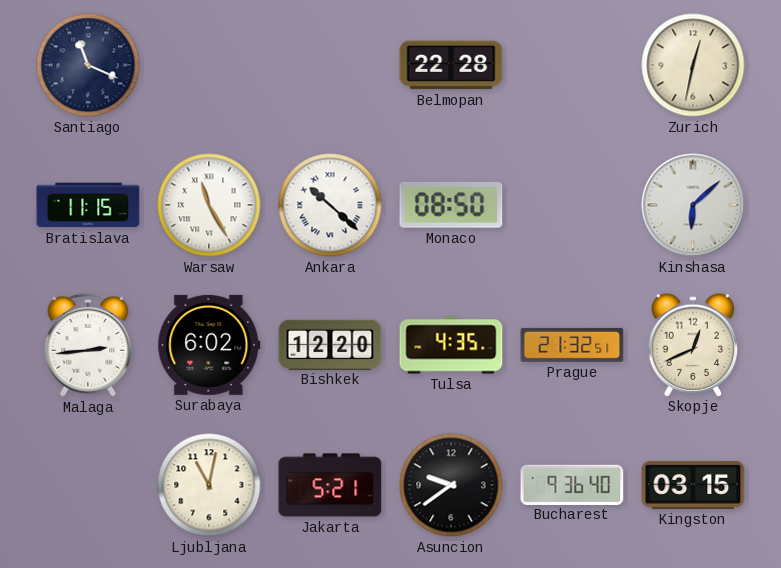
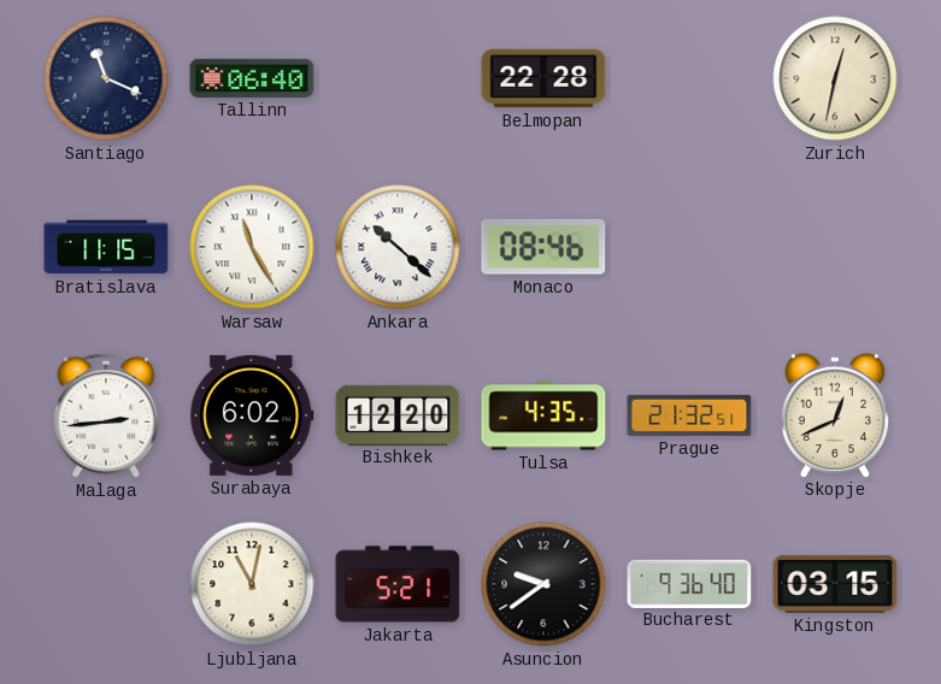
Tallinn: none -> 06:40 (252, 78)
Monaco: 08:50 -> 08:46 (543, 247)
Kinshasa: 6:08 -> none (693, 205)
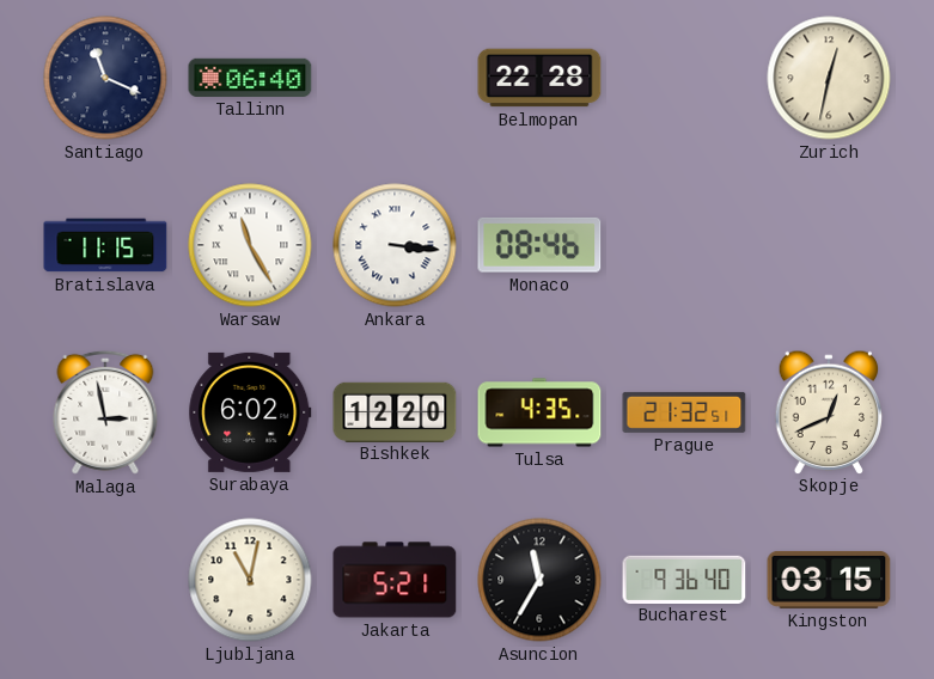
Ankara: 10:22 -> 3:16 (395, 245)
Malaga: 2:44 -> 2:58 (105, 412)
Asuncion: 9:39 -> 11:35 (539, 580)
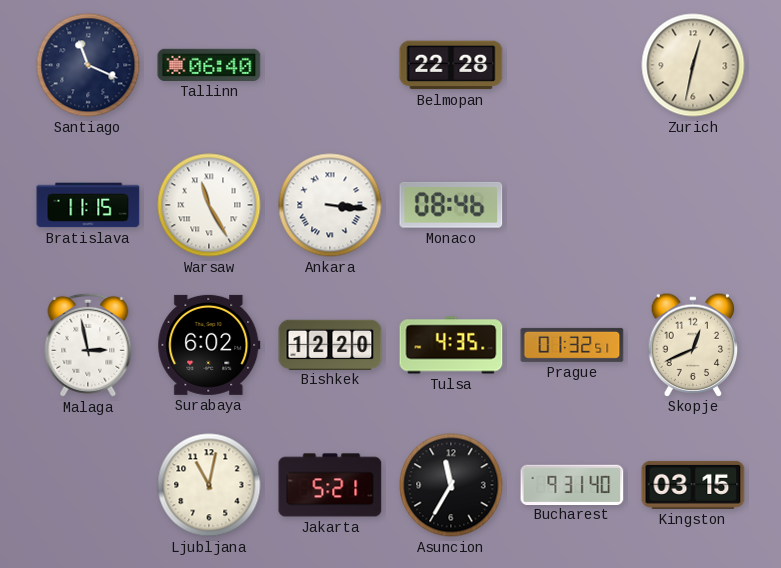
Prague: 21:32 -> 01:32 (572, 345)
Bucharest: 9:36 -> 9:31 (572, 484)
